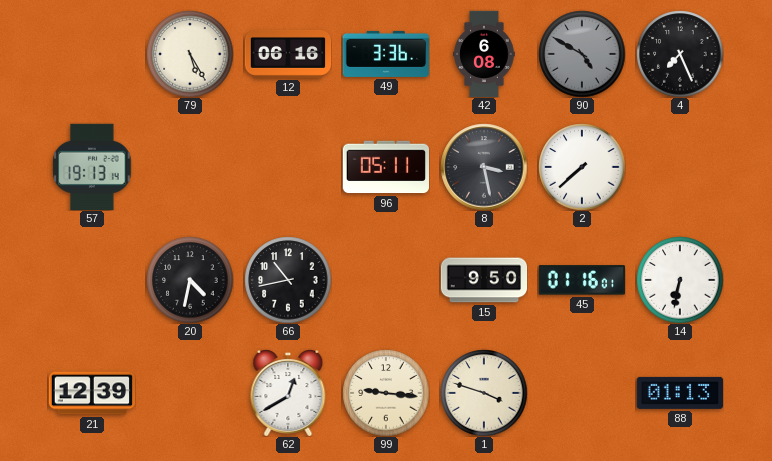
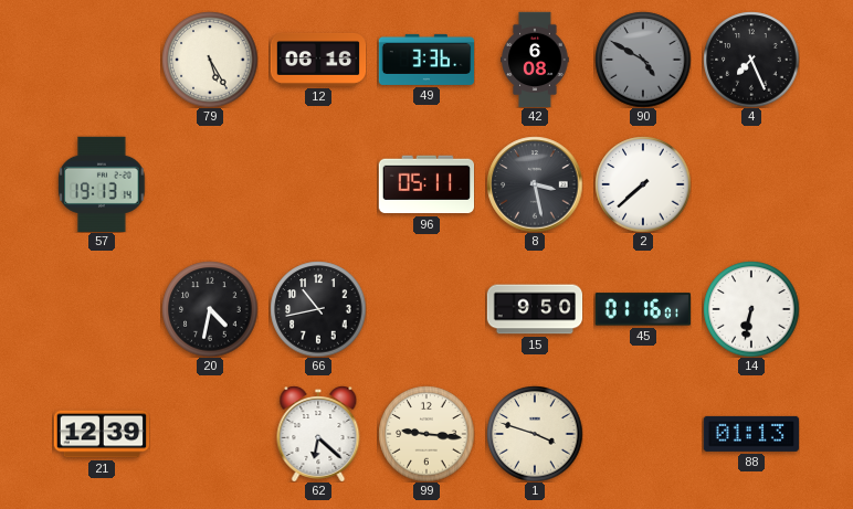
62: 12:40 -> 6:22 (318, 434)
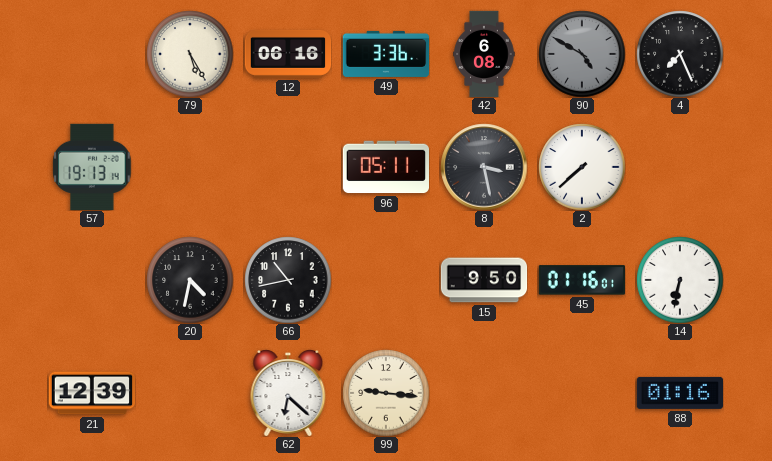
1: 3:48 -> none (535, 434)
88: 01:13 -> 01:16 (679, 393)
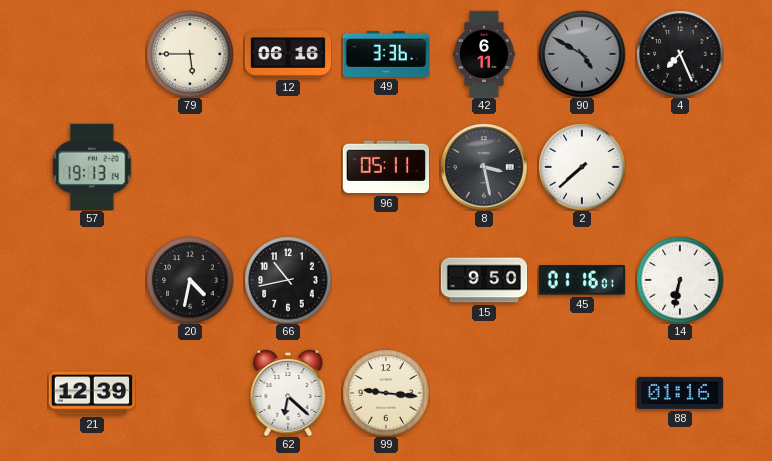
79: 5:25 -> 5:45 (190, 54)
42: 6:08 -> 6:11 (484, 54)
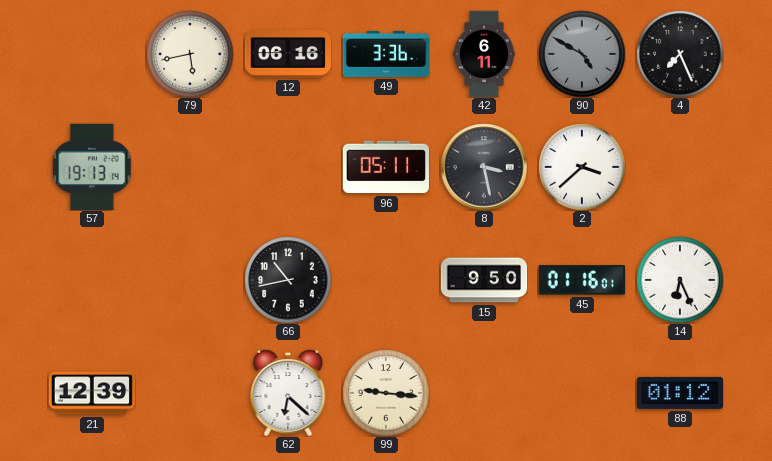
79: 5:45 -> 5:43 (190, 54)
2: 7:38 -> 3:38 (582, 167)
20: 4:32 -> none (190, 280)
14: 6:32 -> 6:26 (680, 280)
88: 01:16 -> 01:12 (679, 393)
